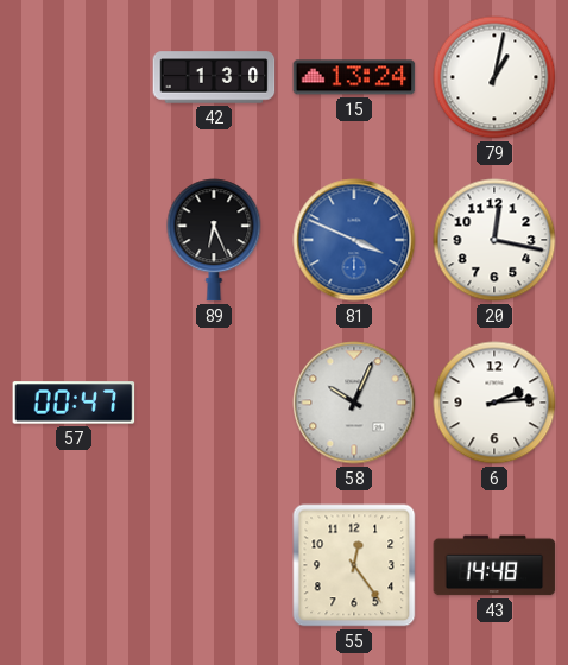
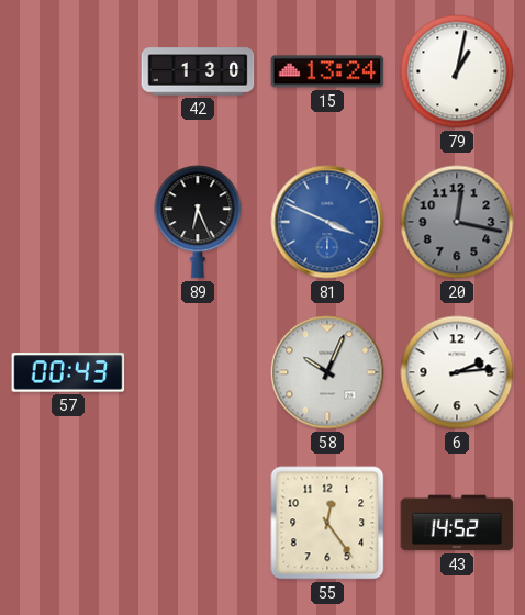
20 dial: white -> grey (457, 222)
57: 00:47 -> 00:43 (68, 372)
43: 14:48 -> 14:52 (457, 523)
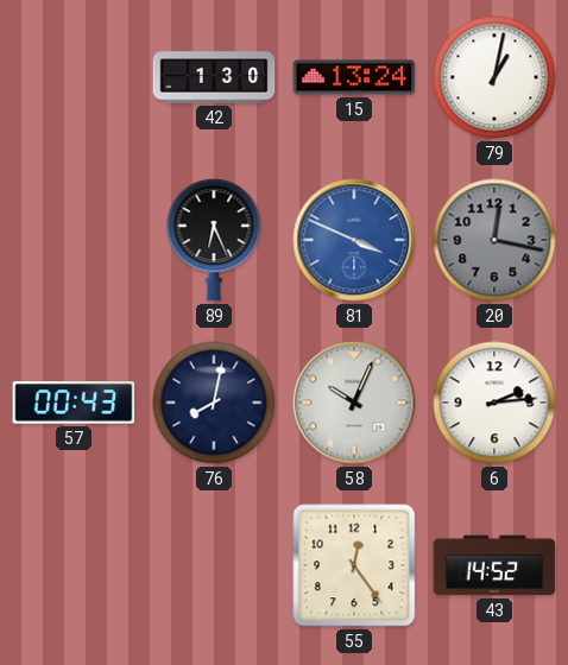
76: none -> 8:02 (214, 403)
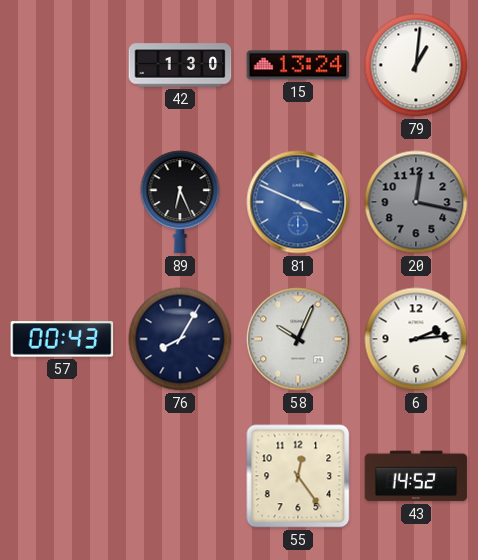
79: 1:02 -> 1:01 (416, 65)
76: 8:02 -> 8:05 (180, 339)
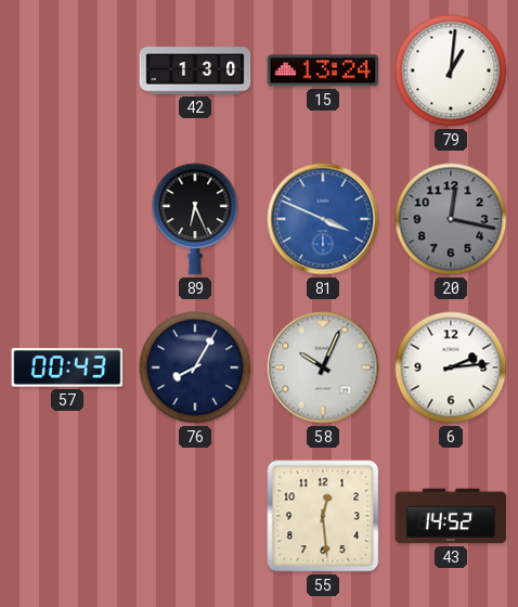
55: 12:24 -> 12:29 (323, 516)
